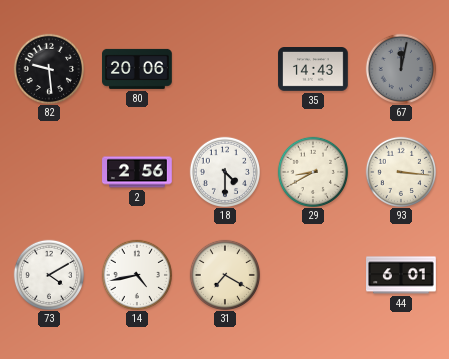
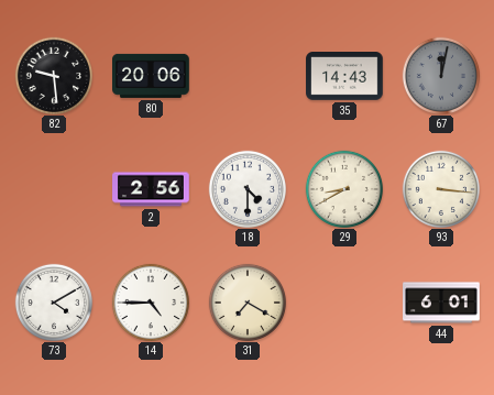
14: 4:43 -> 4:45 (150, 301)
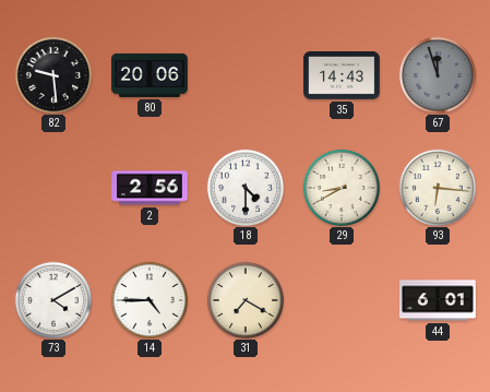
67: 12:02 -> 11:57 (437, 74)
93: 3:16 -> 6:16 (437, 187)
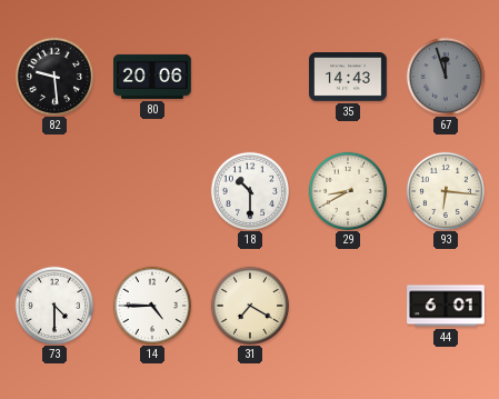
2: 2:56 -> none (150, 188)
18: 4:30 -> 10:30 (249, 190)
73: 4:10 -> 4:30 (53, 305)
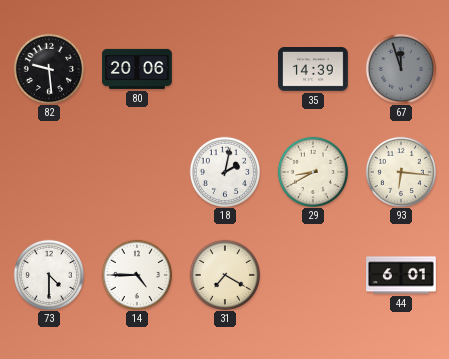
35: 14:43 -> 14:39 (313, 70)
18: 10:30 -> 2:02 (224, 171)
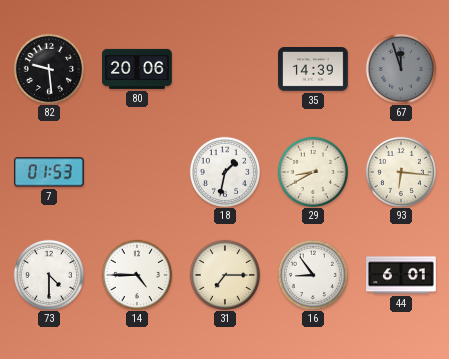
7: none -> 01:53 (50, 172)
18: 2:02 -> 1:32 (224, 171)
31: 7:20 -> 7:15 (224, 274)
16: none -> 8:54 (312, 274)
